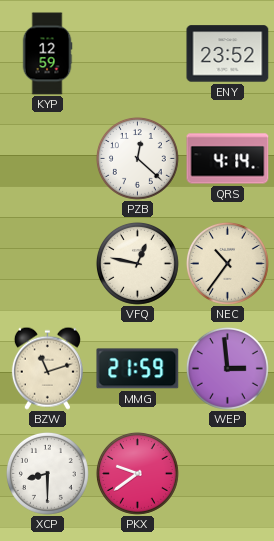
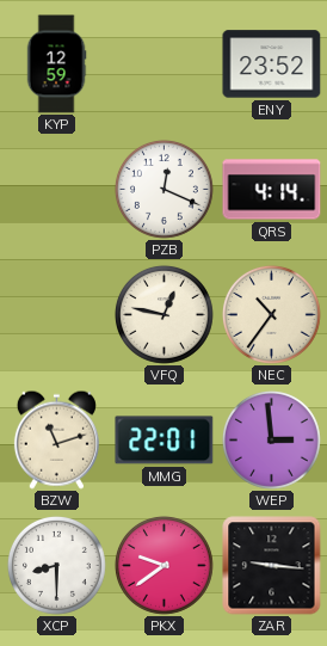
PZB: 12:22 -> 12:19 (163, 189)
MMG: 21:59 -> 22:01 (165, 441)
ZAR: none -> 9:16 (272, 566)
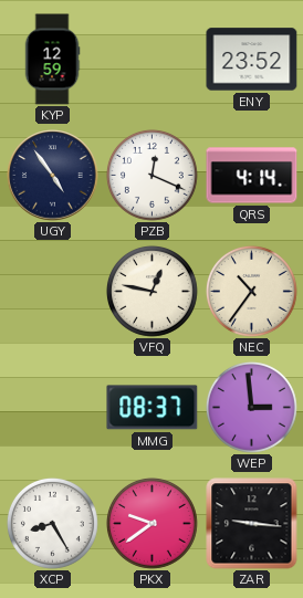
UGY: none -> 4:54 (53, 176)
BZW: 11:12 -> none (56, 439)
MMG: 22:01 -> 08:37 (153, 408)
XCP: 8:30 -> 8:25 (52, 523)
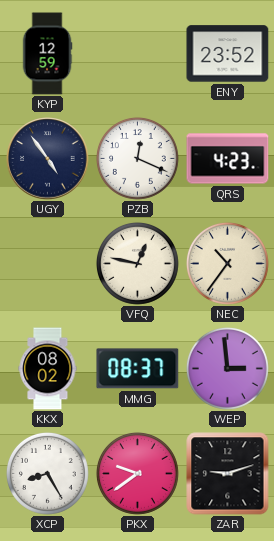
QRS: 4:14 -> 4:23 (228, 159)
KKX: none -> 08:02 (48, 369)
ZAR: 9:16 -> 9:12 (228, 474)
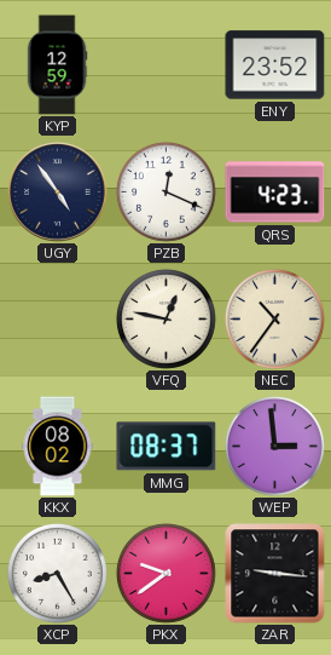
ZAR: 9:12 -> 9:16 (275, 574)
